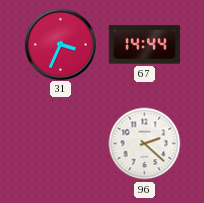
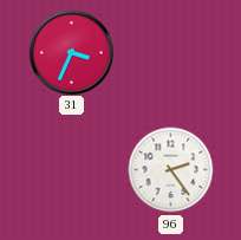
67: 14:44 -> none (144, 45)
96: 2:22 -> 2:24 (171, 170)
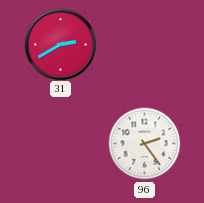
31: 3:34 -> 2:40 (60, 44)
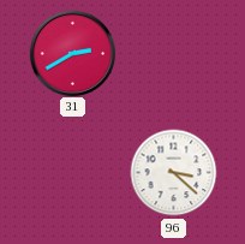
96: 2:24 -> 3:22 (174, 173)
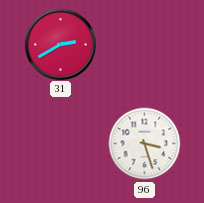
96: 3:22 -> 3:27 (145, 144)
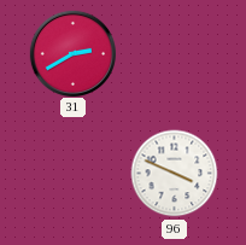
96: 3:27 -> 3:49 (175, 174)
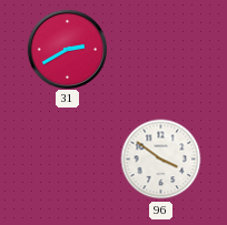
96: 3:49 -> 3:51 (161, 160)
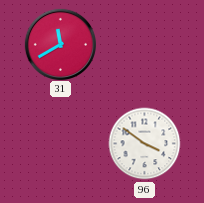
31: 2:40 -> 11:40 (60, 44)
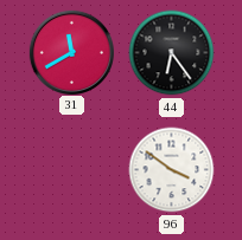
44: none -> 6:24 (172, 53)
